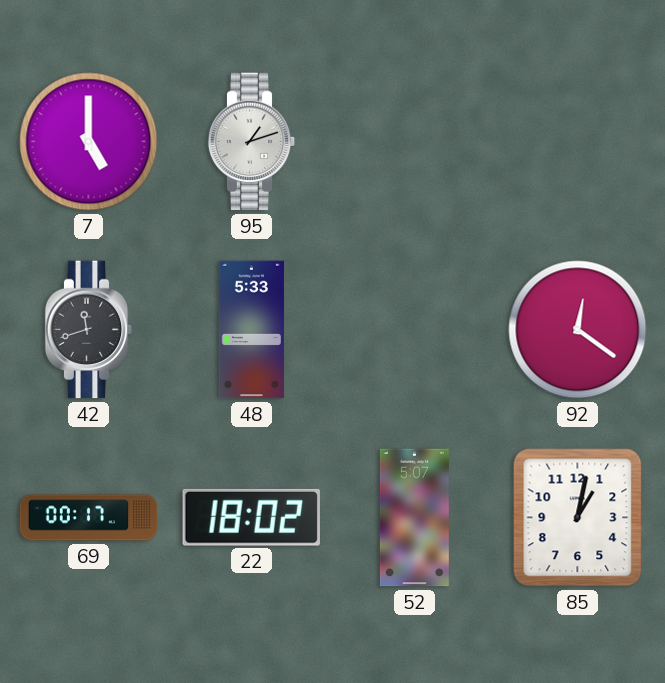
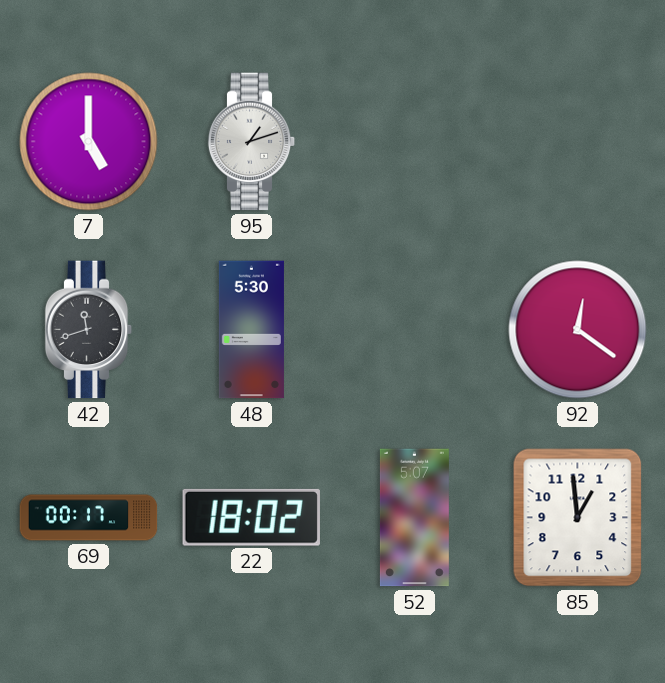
48: 5:33 -> 5:30 (251, 330)
85: 1:02 -> 12:59 (578, 518)
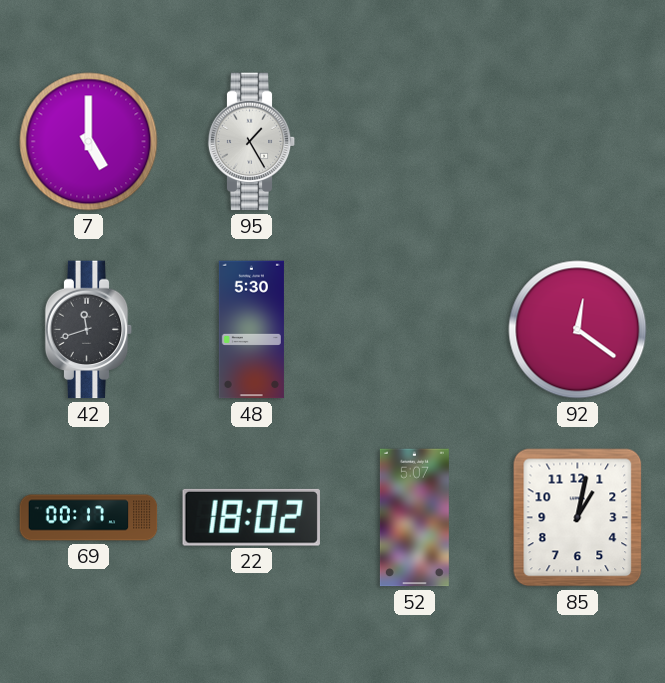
95: 1:12 -> 1:25 (252, 142)
85: 12:59 -> 1:02 (578, 518)
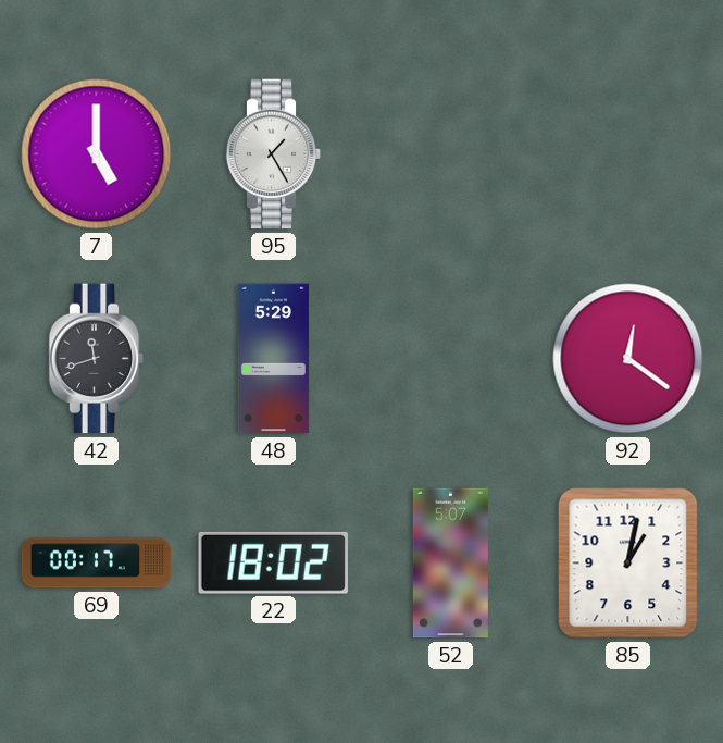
48: 5:30 -> 5:29 (273, 359)
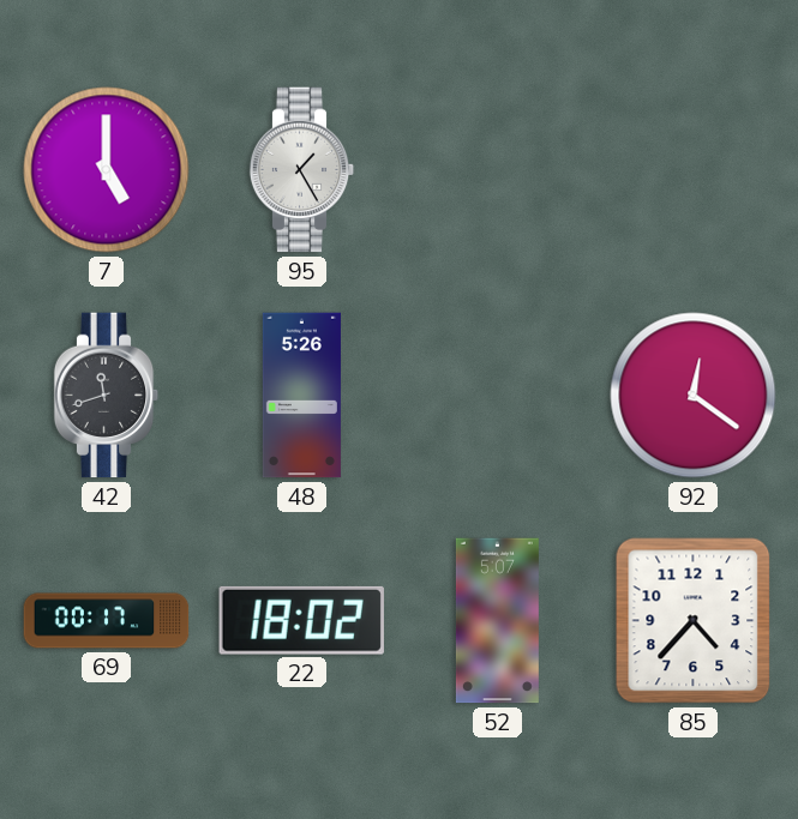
48: 5:29 -> 5:26 (301, 396)
85: 1:02 -> 4:37 (694, 621)
